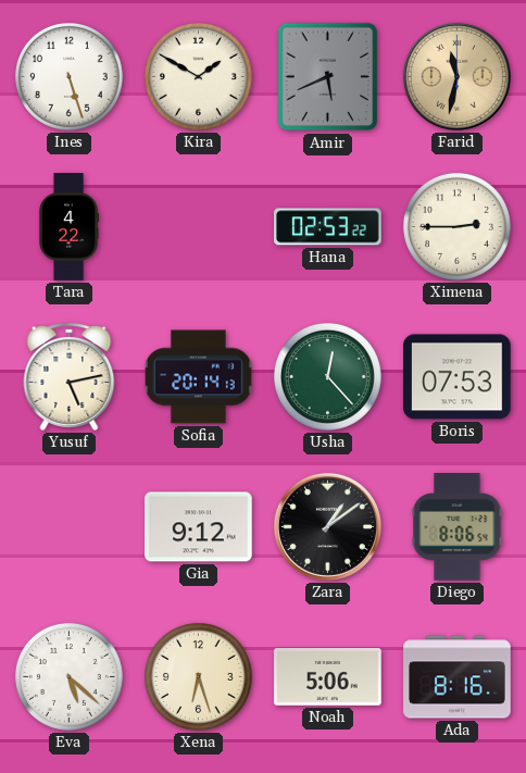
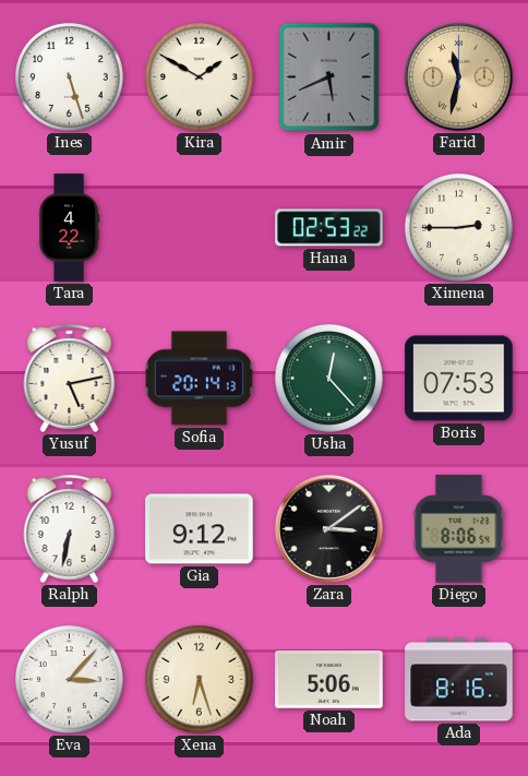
Ralph: none -> 6:32 (70, 528)
Zara: 1:09 -> 3:09 (328, 528)
Eva: 5:22 -> 3:07 (69, 679)
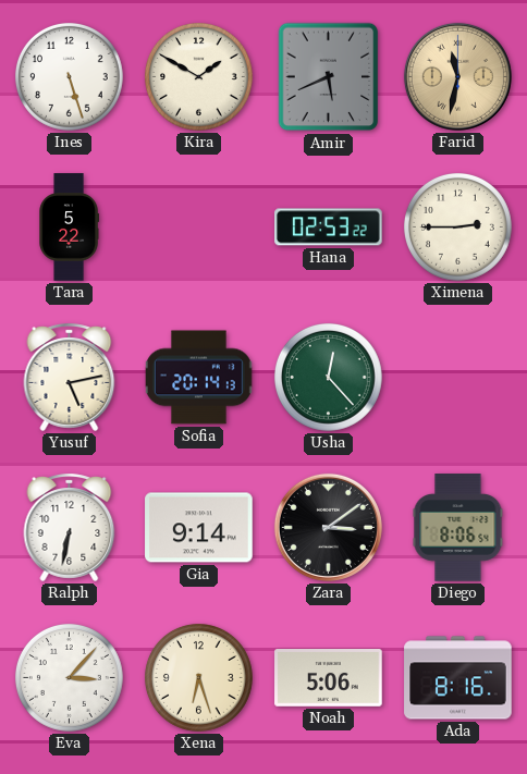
Tara: 4:22 -> 5:22 (69, 228)
Boris: 07:53 -> none (459, 379)
Gia: 9:12 -> 9:14 (199, 528)
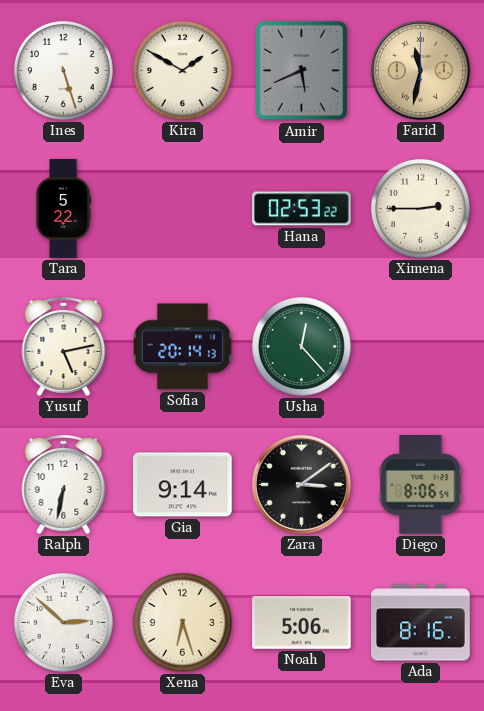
Eva: 3:07 -> 2:52 (63, 622)
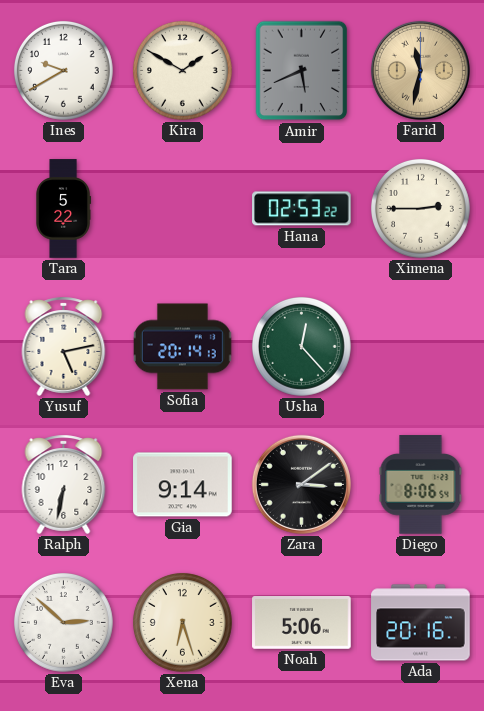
Ines: 5:27 -> 9:40 (63, 70)
Ada: 8:16 -> 20:16 (421, 623)
